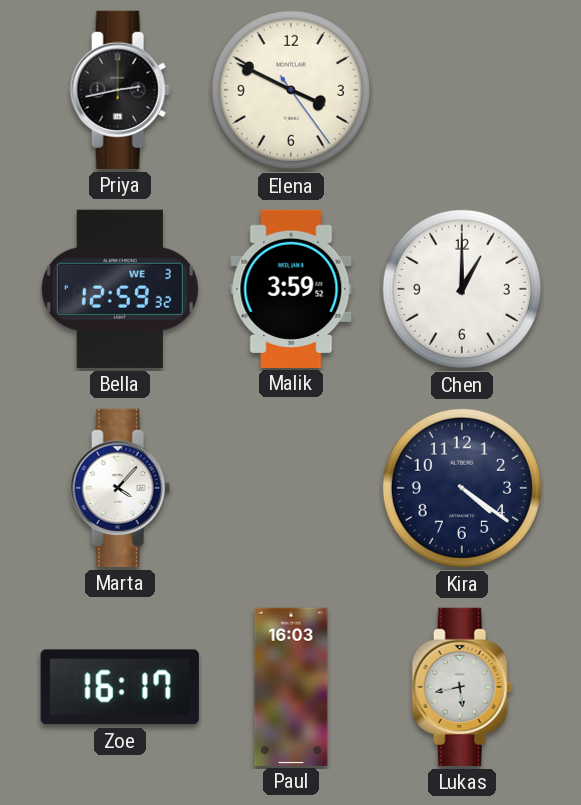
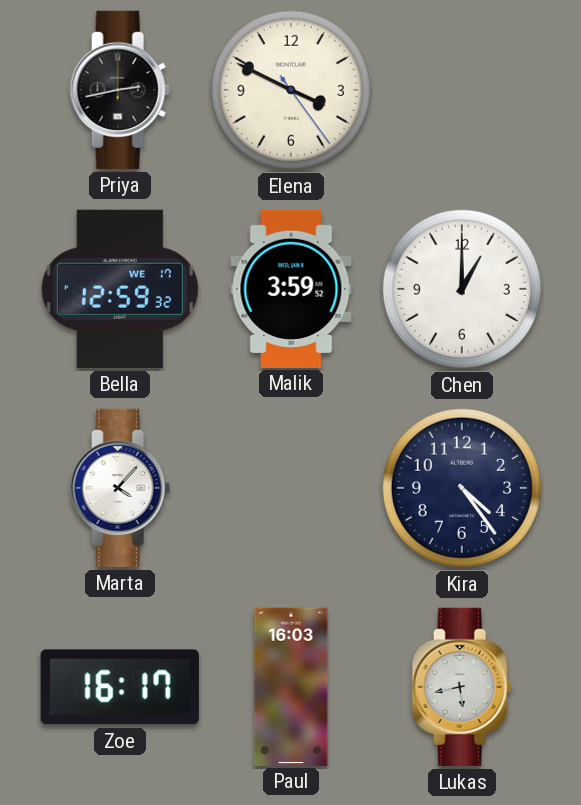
Bella date: WE 3 -> WE 17 (120, 289)
Kira: 4:21 -> 4:24 (462, 488)
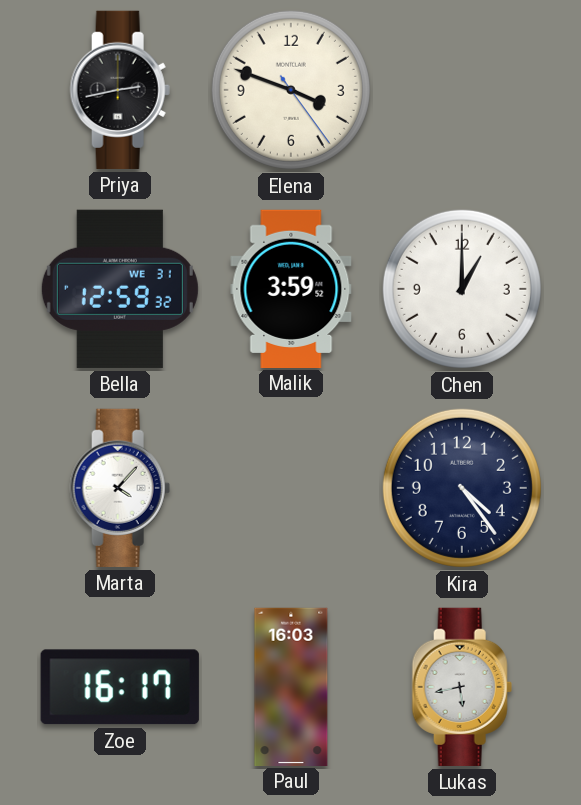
Elena: 3:49 -> 3:48 (291, 90)
Bella date: WE 17 -> WE 31 (120, 289)
